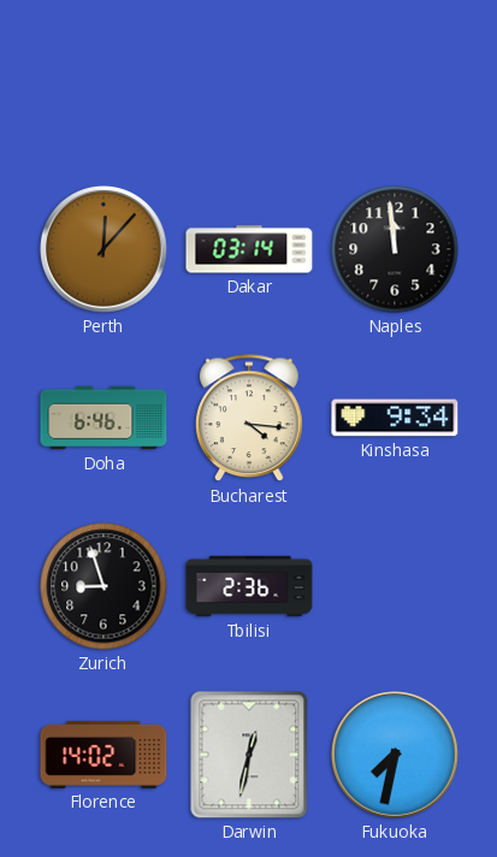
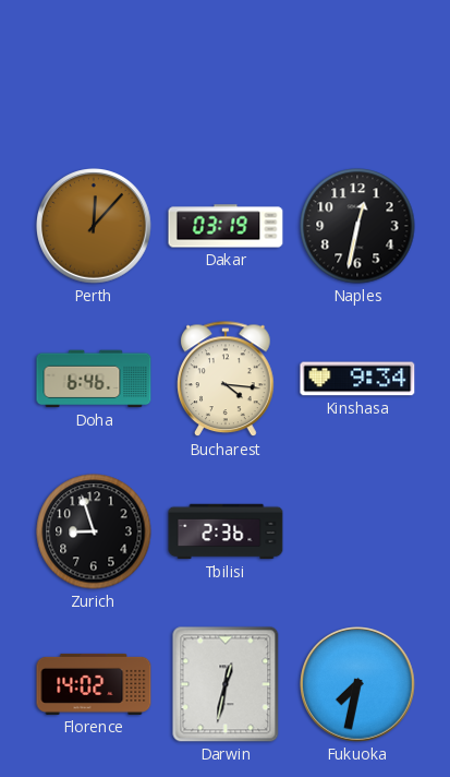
Dakar: 03:14 -> 03:19 (226, 226)
Naples: 11:59 -> 12:32 (357, 226)
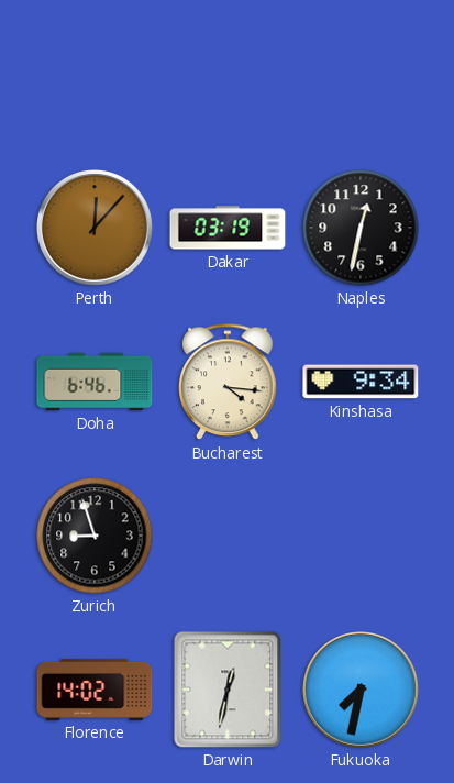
Tbilisi: 2:36 -> none (226, 531)
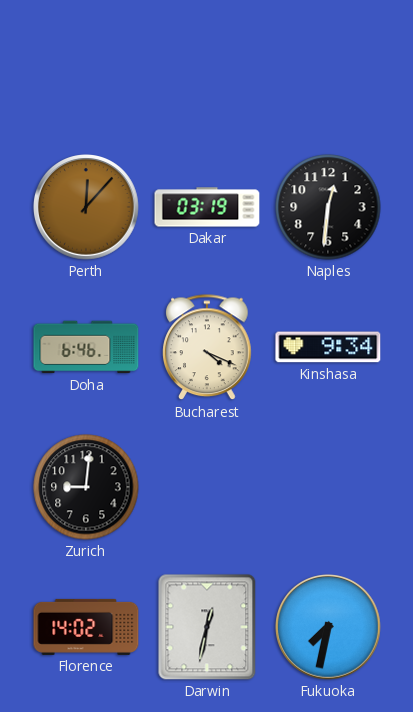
Naples: 12:32 -> 12:31 (328, 207)
Bucharest: 4:16 -> 4:19 (207, 348)
Zurich: 8:57 -> 9:01 (86, 487)
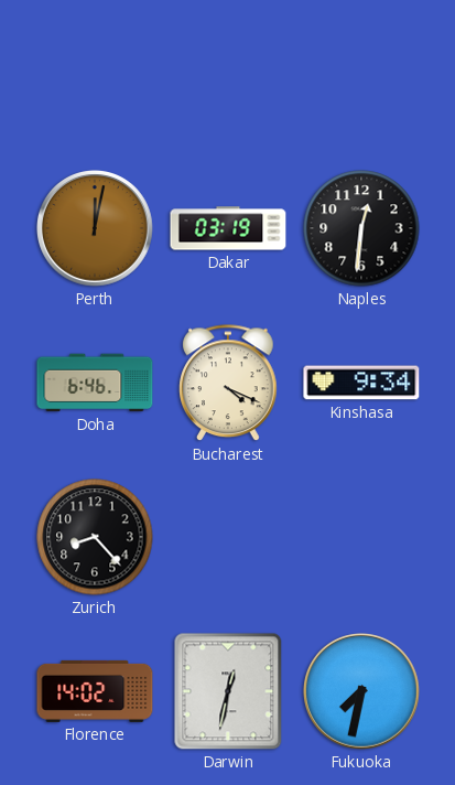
Perth: 12:07 -> 12:02 (96, 229)
Zurich: 9:01 -> 8:23 (95, 537)
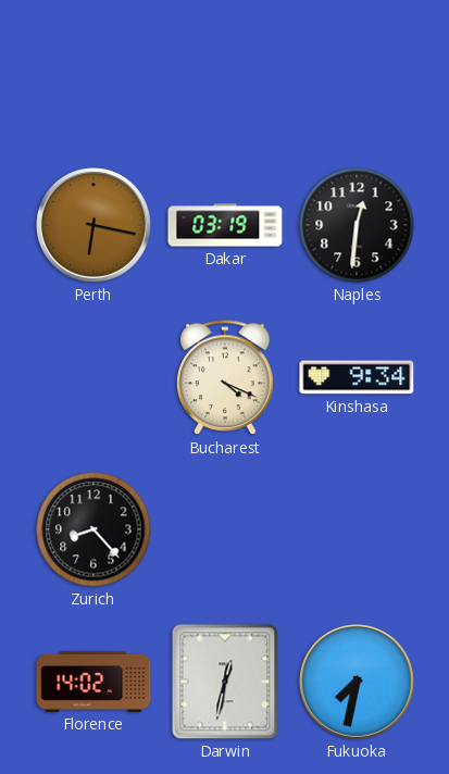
Perth: 12:02 -> 6:17 (95, 226)
Doha: 6:46 -> none (95, 383)
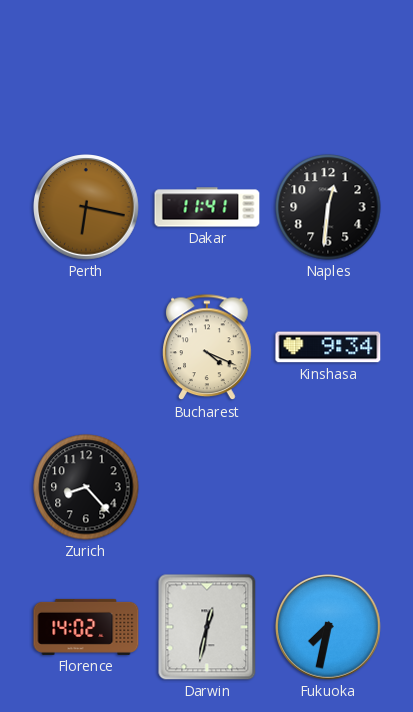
Dakar: 03:19 -> 11:41 (207, 207)
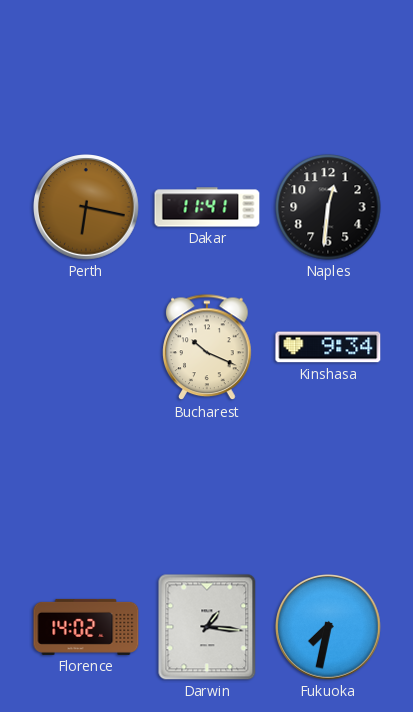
Bucharest: 4:19 -> 10:19 (207, 348)
Zurich: 8:23 -> none (86, 487)
Darwin: 12:32 -> 1:16 (207, 627)
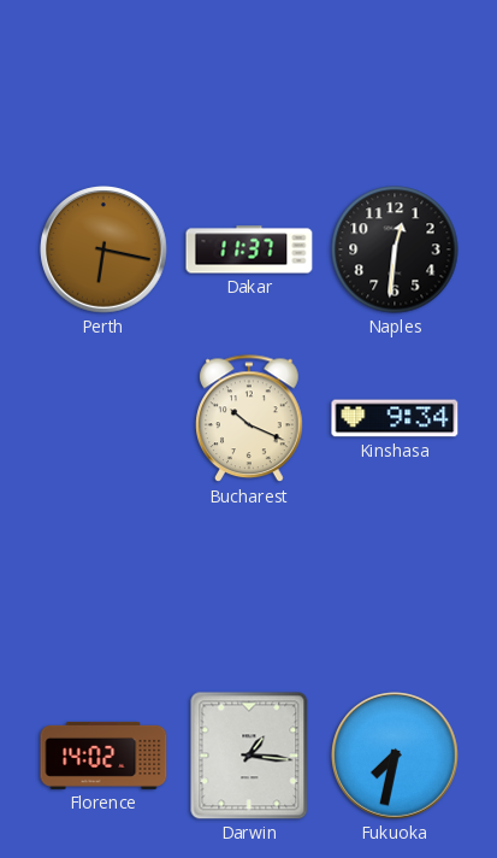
Dakar: 11:41 -> 11:37 (249, 249)
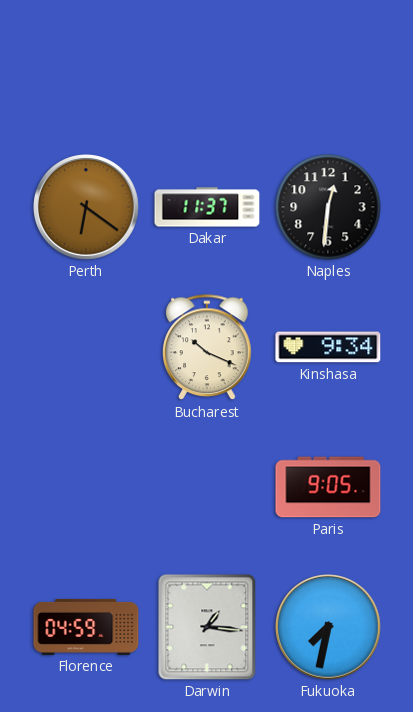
Perth: 6:17 -> 6:21 (87, 208)
Paris: none -> 9:05 (328, 487)
Florence: 14:02 -> 04:59 (86, 627)
